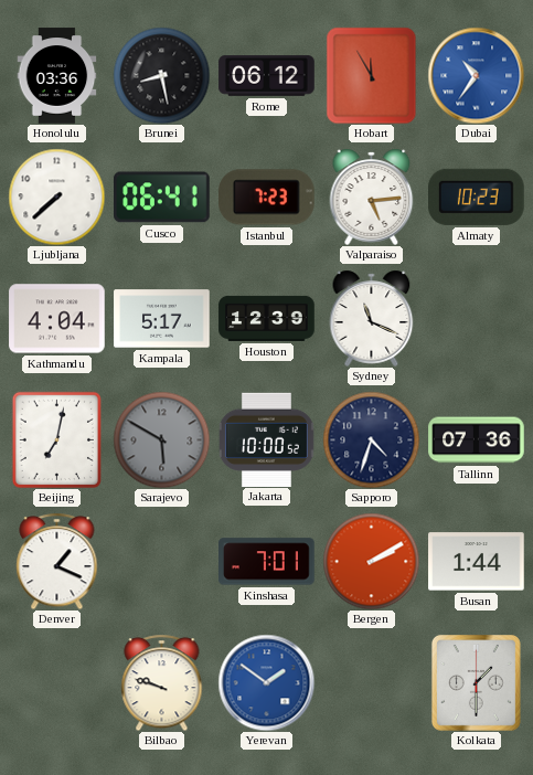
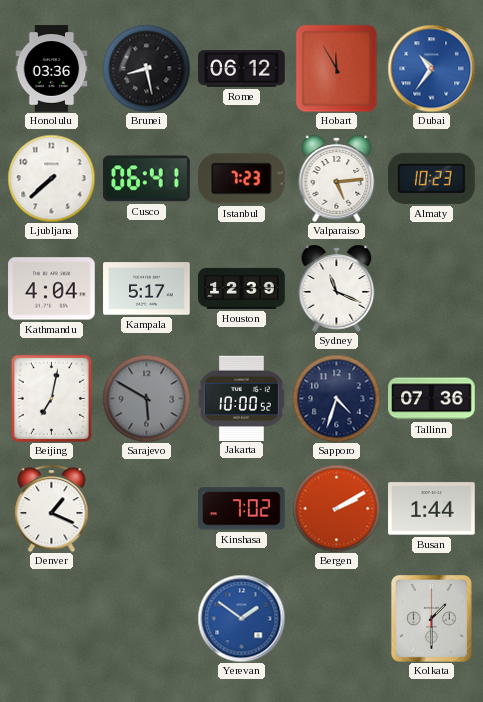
Kinshasa: 7:01 -> 7:02 (242, 509)
Bilbao: 9:48 -> none (162, 682)
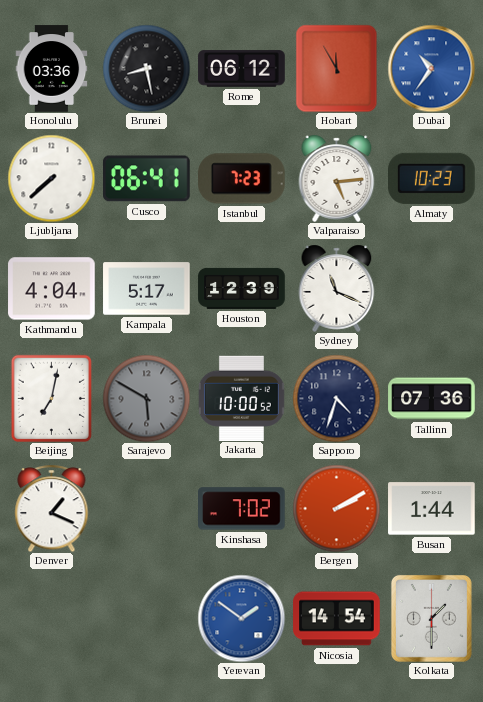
Nicosia: none -> 14:54 (337, 619)
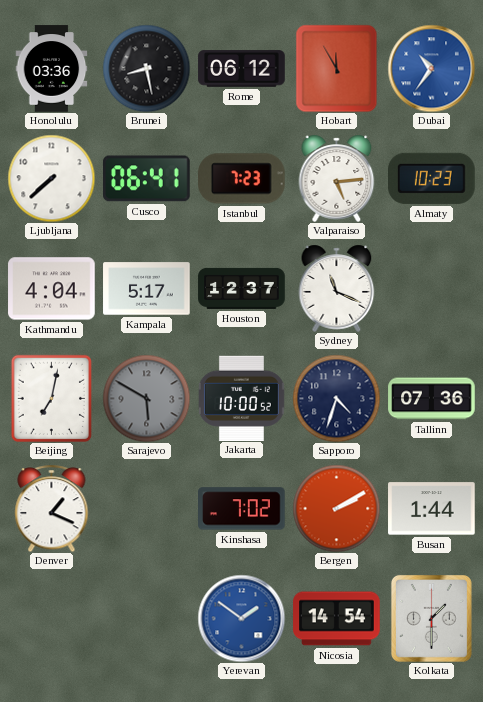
Houston: 12:39 -> 12:37 (242, 288)
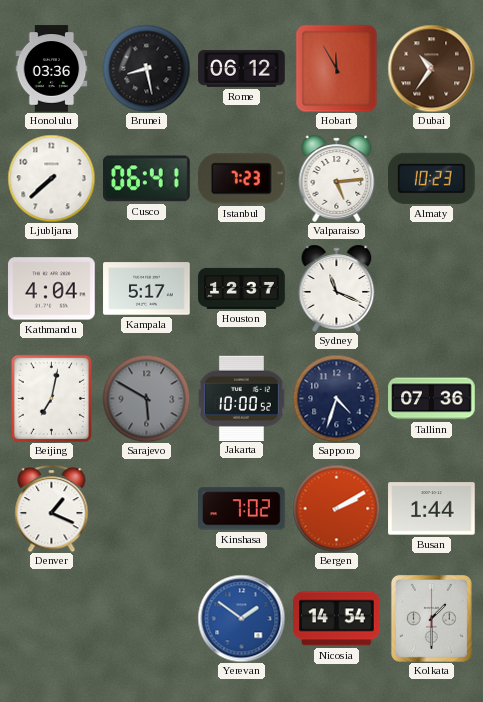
Dubai dial: blue -> brown (431, 68)
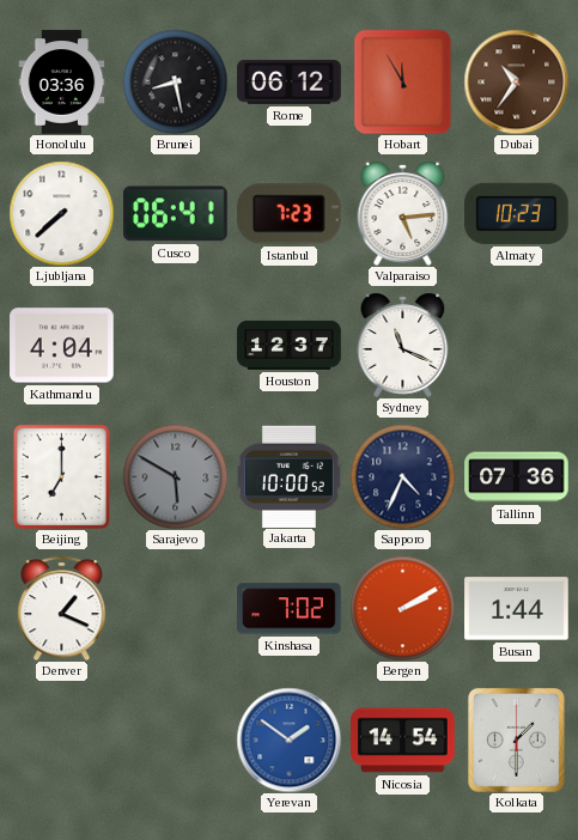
Kampala: 5:17 -> none (147, 289)
Beijing: 7:02 -> 7:00 (61, 476)
Sapporo: 4:33 -> 4:34 (402, 476)
